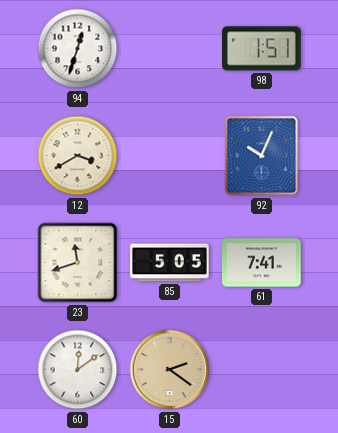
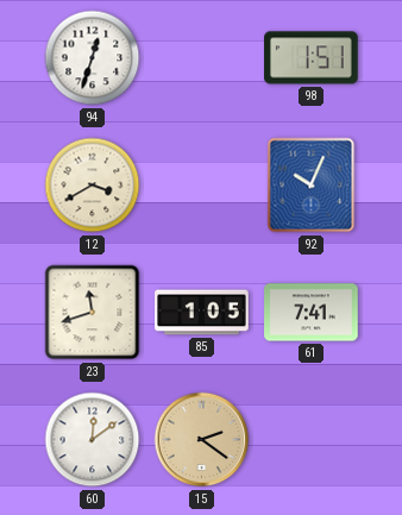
85: 5:05 -> 1:05 (202, 313)
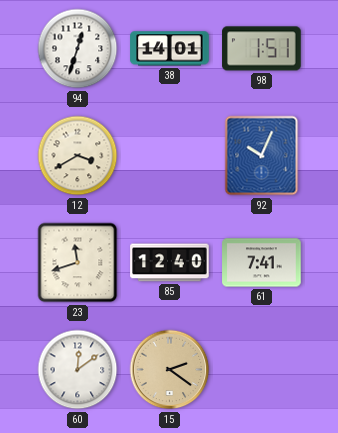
38: none -> 14:01 (170, 49)
85: 1:05 -> 12:40 (170, 263)
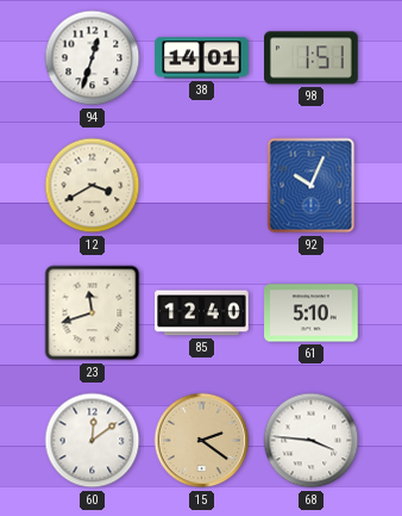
61: 7:41 -> 5:10 (312, 313)
68: none -> 3:46 (312, 441)
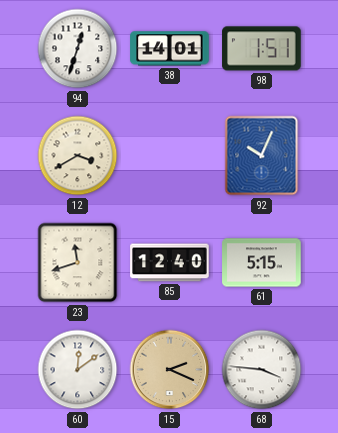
61: 5:10 -> 5:15 (262, 263)
15: 2:21 -> 2:19 (170, 370)
